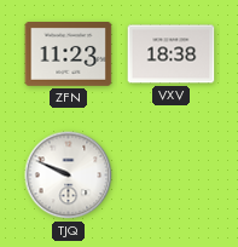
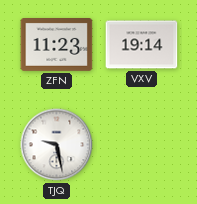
VXV: 18:38 -> 19:14 (142, 45)
TJQ: 9:49 -> 9:28 (57, 145)
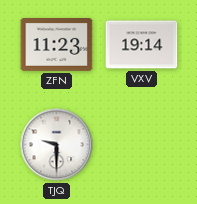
TJQ: 9:28 -> 9:30 (57, 145)
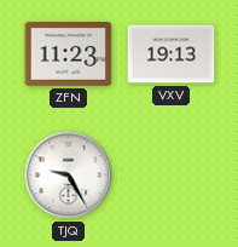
VXV: 19:14 -> 19:13 (172, 54)
TJQ: 9:30 -> 9:25 (69, 176)
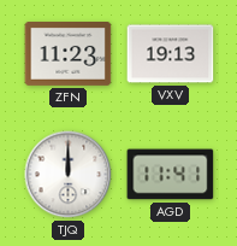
TJQ: 9:25 -> 12:00 (69, 175)
AGD: none -> 11:41 (171, 175)
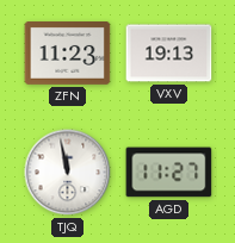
TJQ: 12:00 -> 11:58 (68, 173)
AGD: 11:41 -> 11:27 (169, 173)
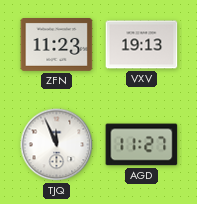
TJQ: 11:58 -> 11:56 (57, 145)
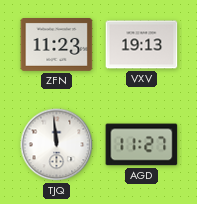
TJQ: 11:56 -> 11:59 (57, 145)
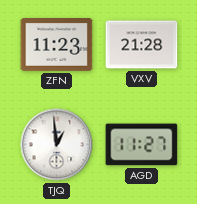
VXV: 19:13 -> 21:28 (142, 45)
TJQ: 11:59 -> 12:59 (57, 145)
